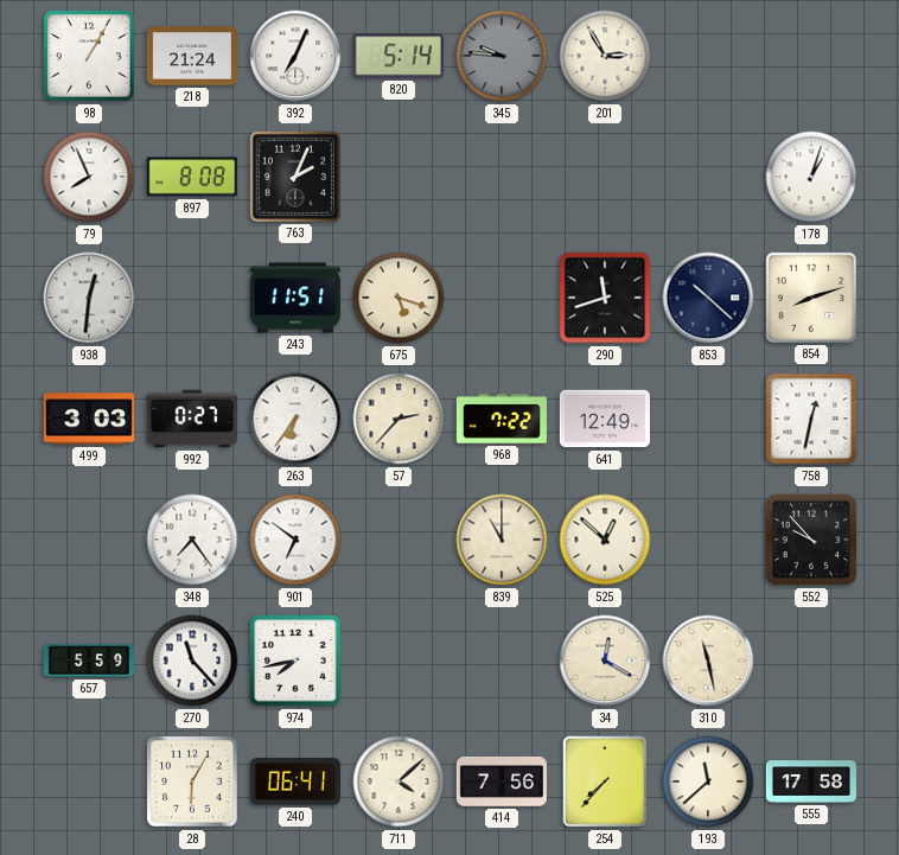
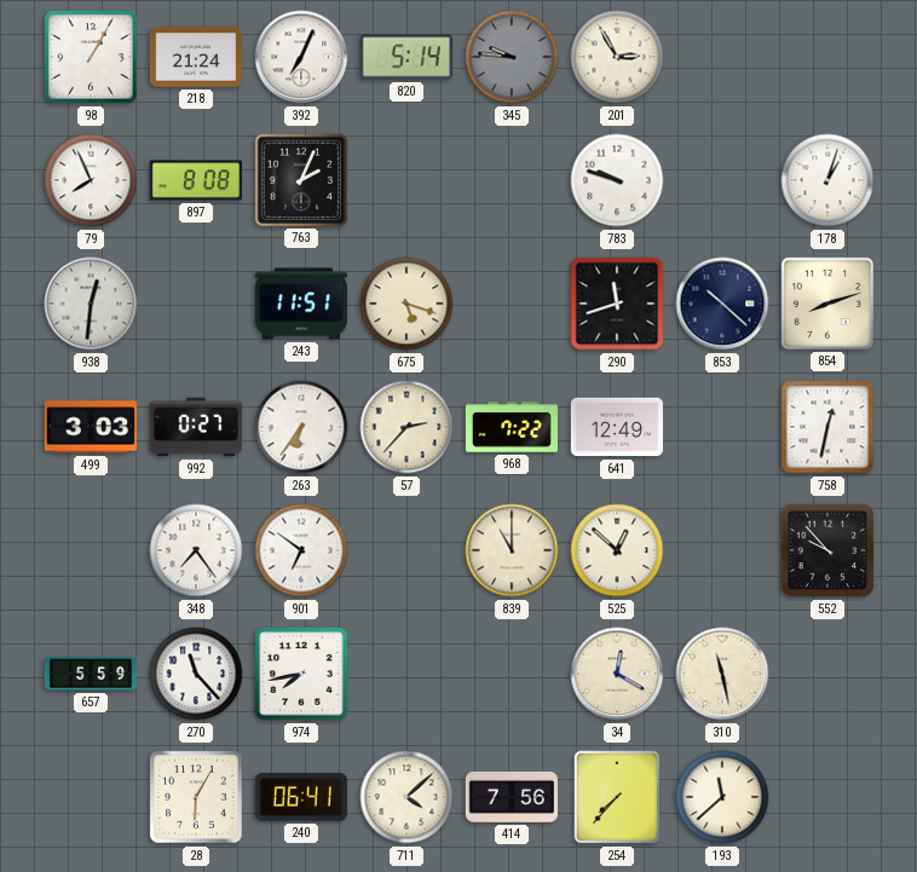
783: none -> 9:48 (617, 180)
555: 17:58 -> none (810, 781)
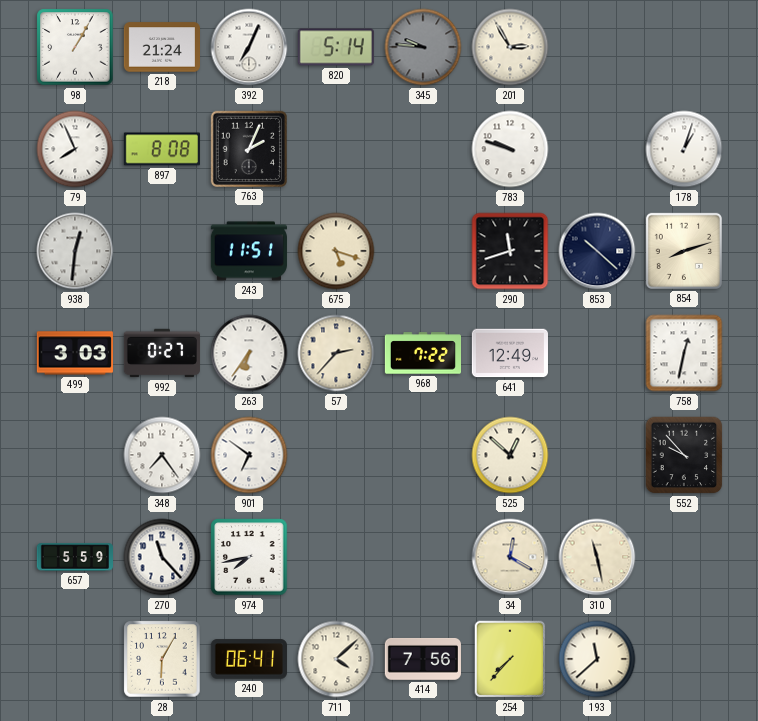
839: 11:00 -> none (512, 550)
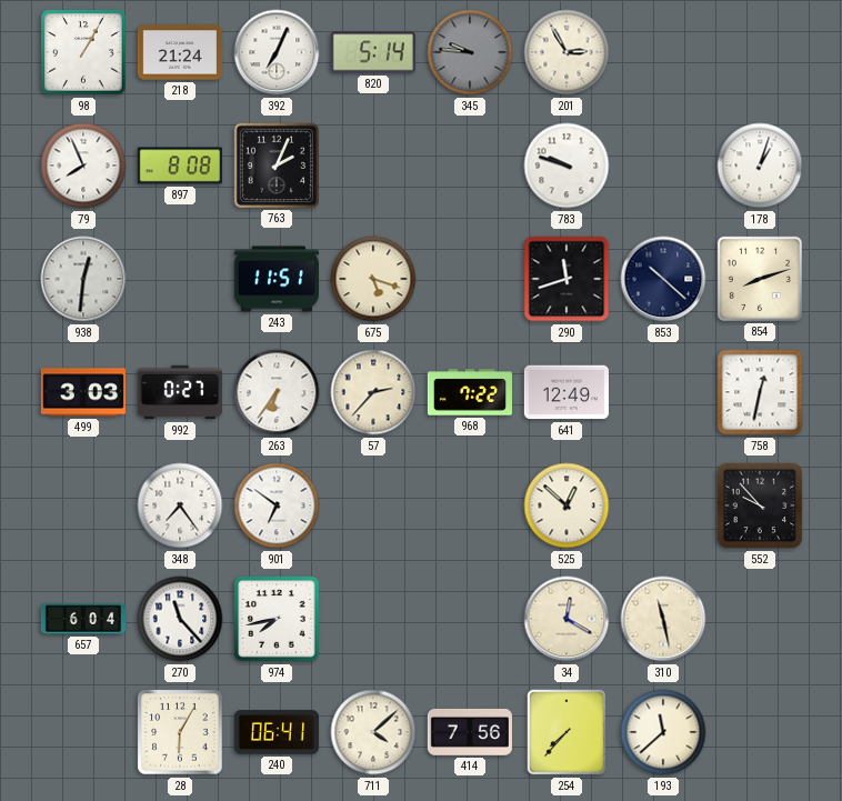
657: 5:59 -> 6:04 (82, 619)
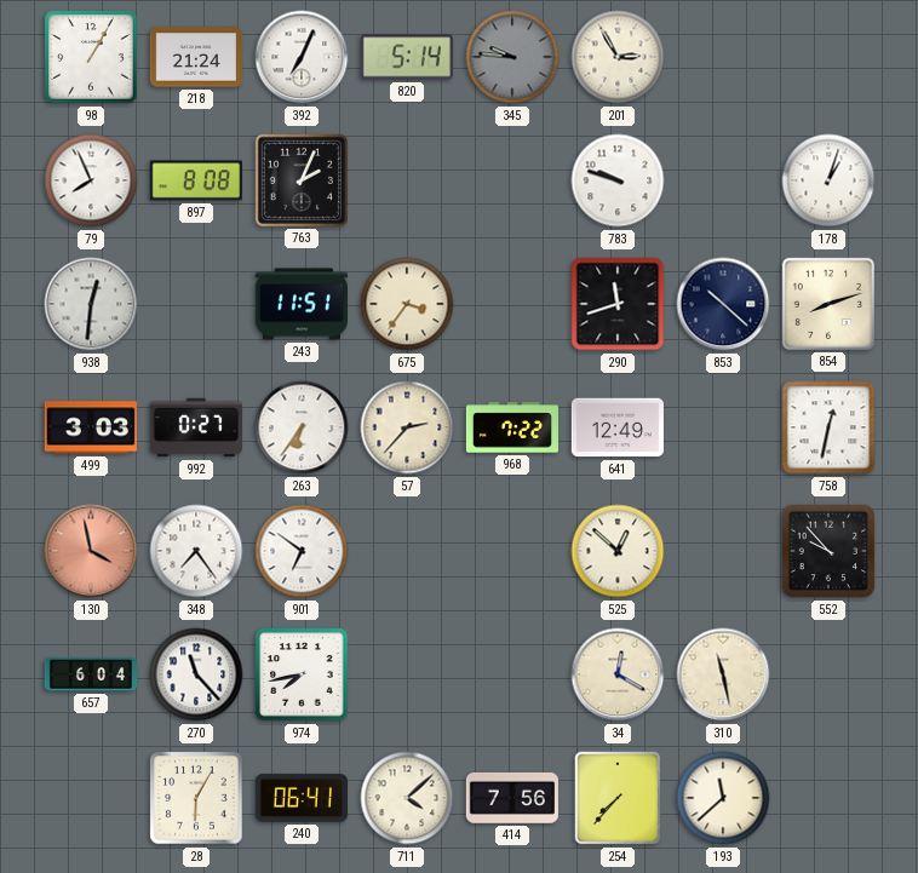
675: 5:18 -> 3:36 (407, 304)
130: none -> 3:58 (91, 551)
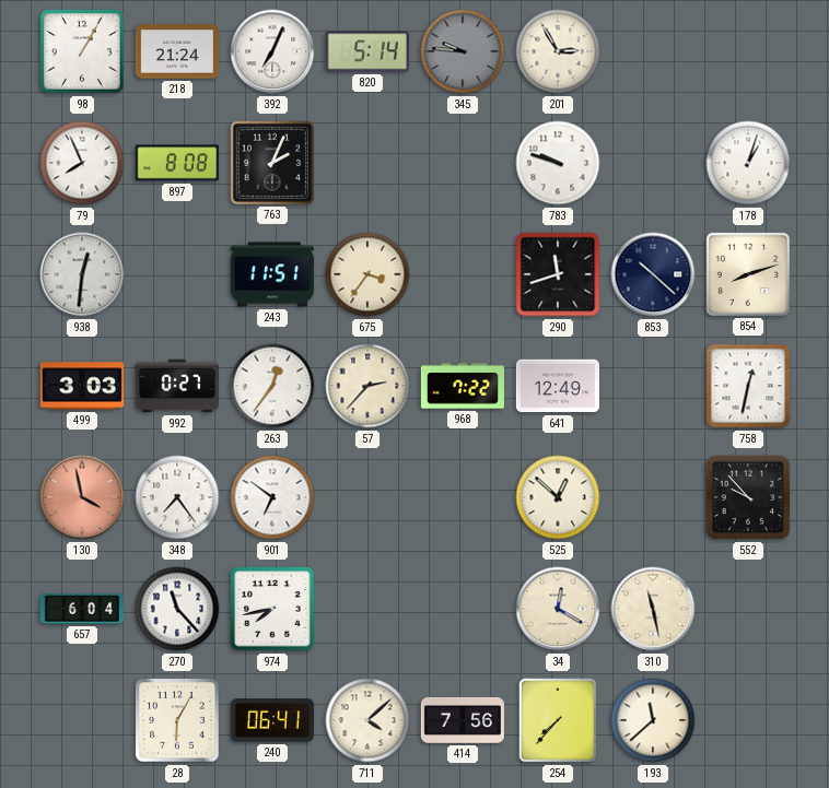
263: 6:36 -> 12:36 (272, 386)
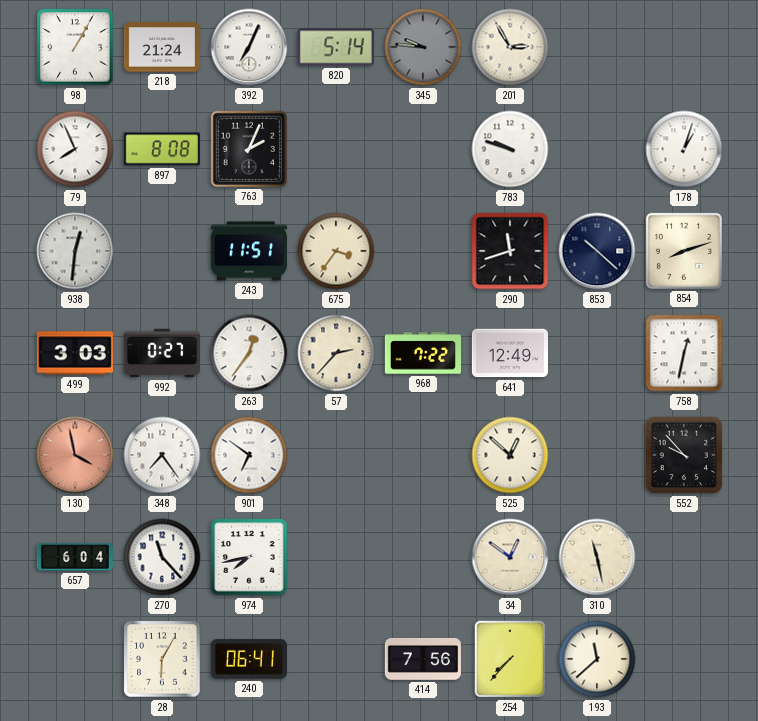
34: 12:20 -> 12:51 (510, 557)
711: 4:08 -> none (367, 720)
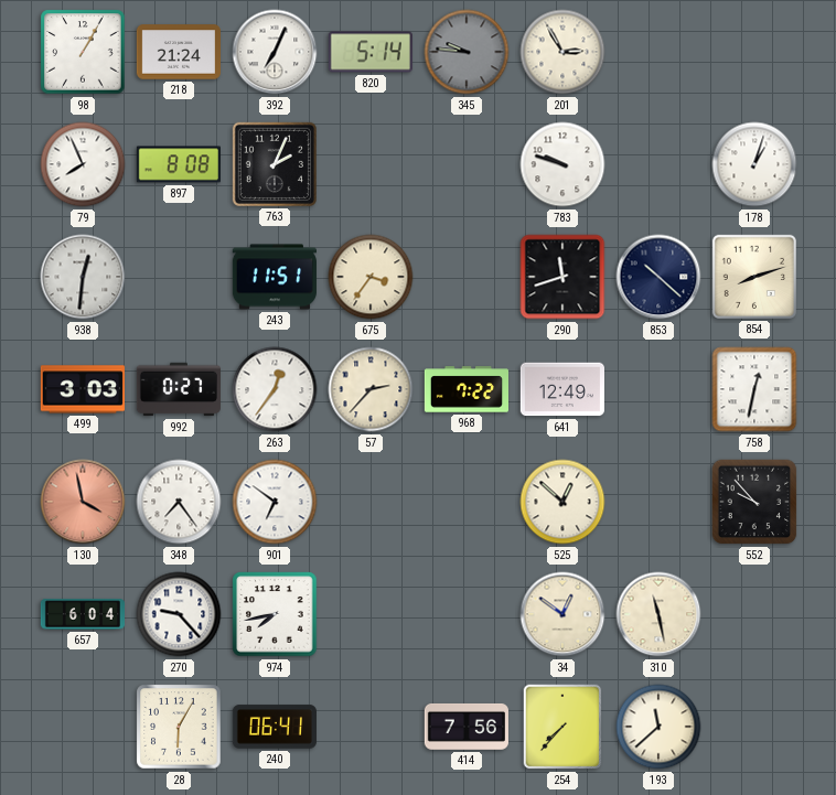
270: 11:23 -> 9:23 (179, 614)
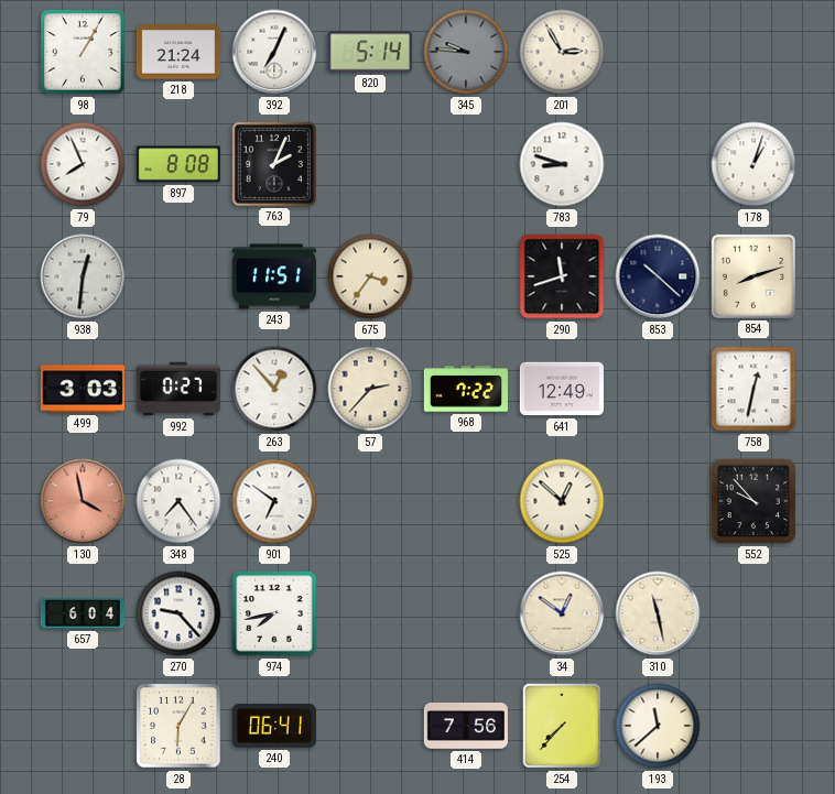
783: 9:48 -> 8:48 (562, 164)
263: 12:36 -> 12:53 (274, 389)
